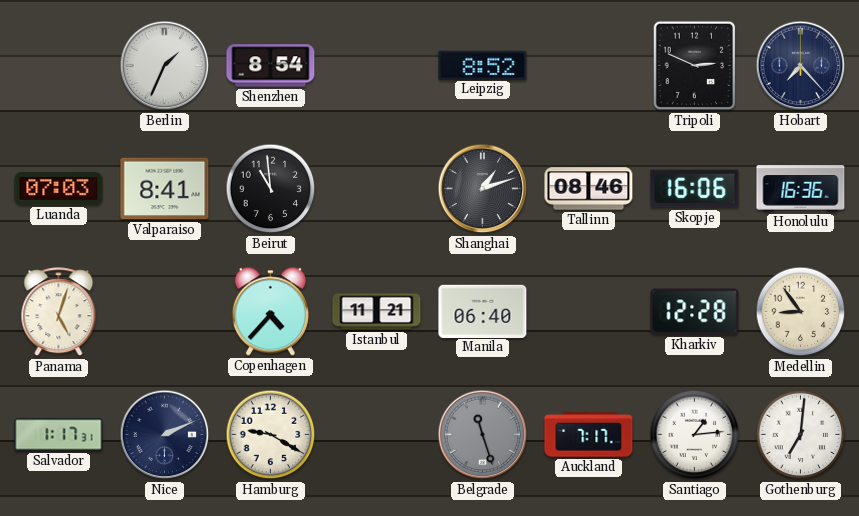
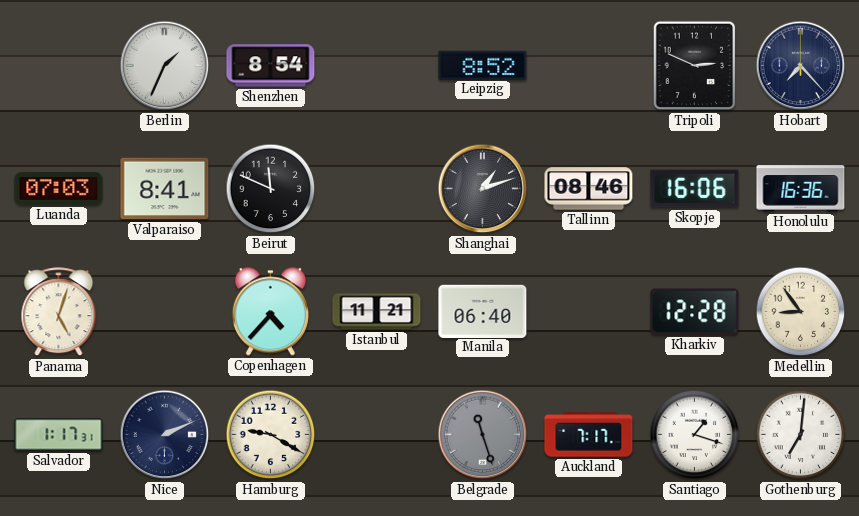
Beirut: 10:59 -> 11:49 (271, 189)
Santiago: 1:14 -> 1:18 (695, 435)
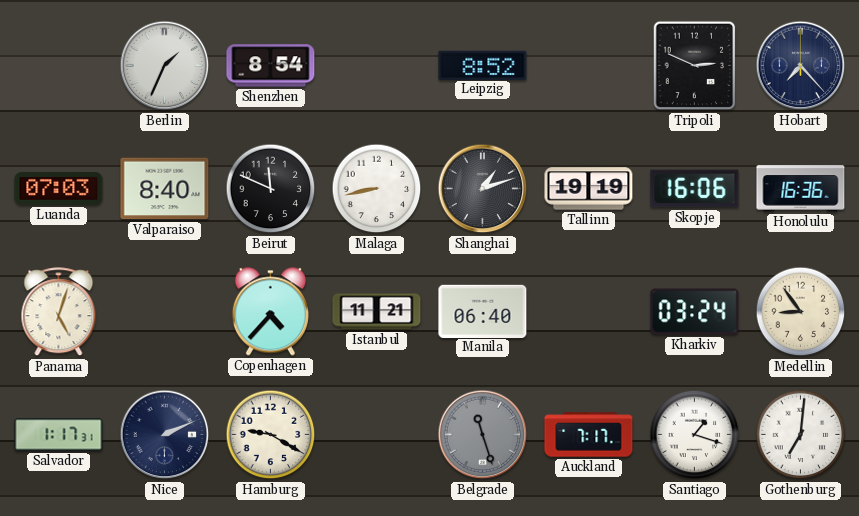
Valparaiso: 8:41 -> 8:40 (165, 189)
Malaga: none -> 8:43 (377, 189)
Tallinn: 08:46 -> 19:19 (589, 189)
Kharkiv: 12:28 -> 03:24 (695, 312)
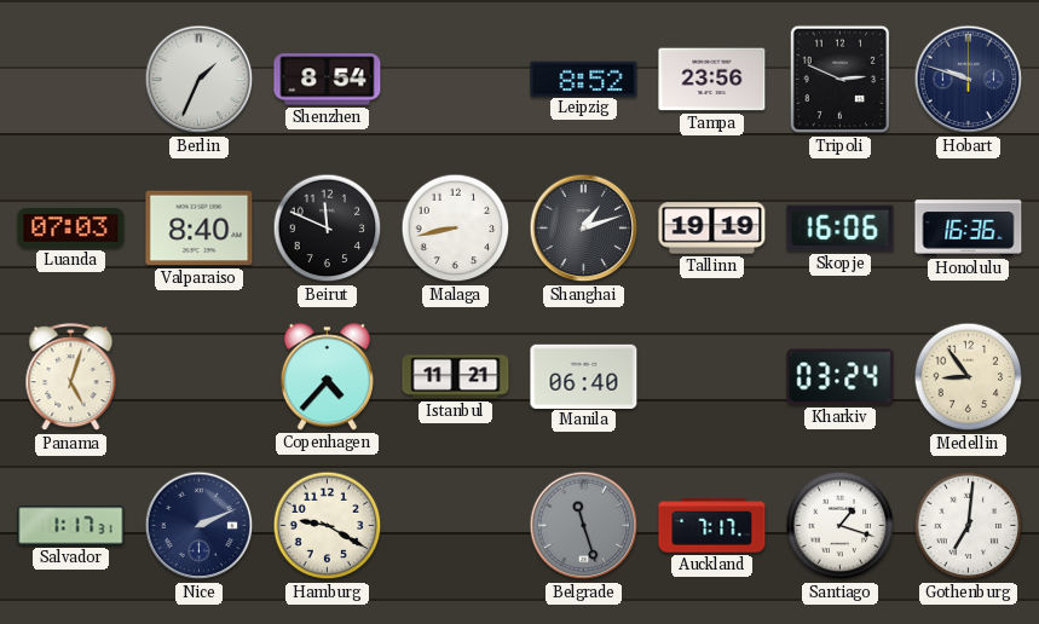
Tampa: none -> 23:56 (712, 80)
Hobart: 7:23 -> 9:48 (969, 80)
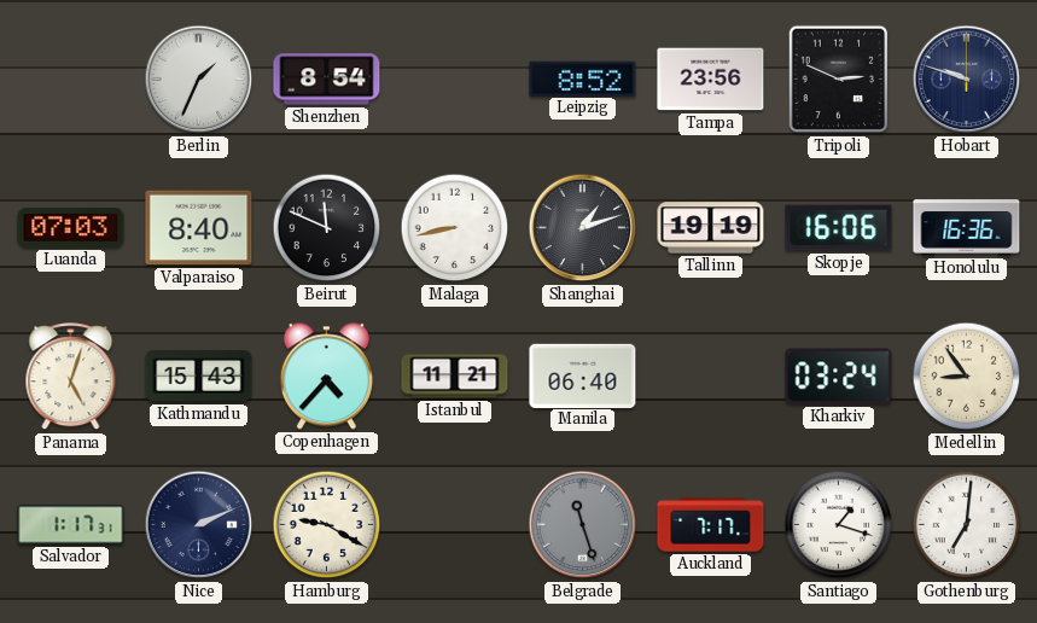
Kathmandu: none -> 15:43 (199, 375)
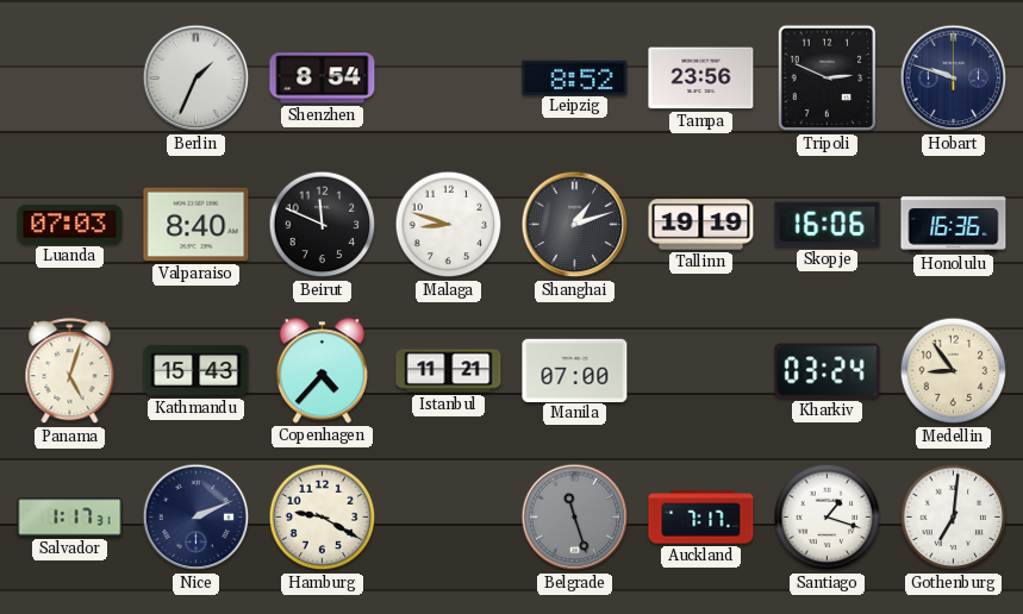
Malaga: 8:43 -> 8:48 (449, 225)
Manila: 06:40 -> 07:00 (575, 370)
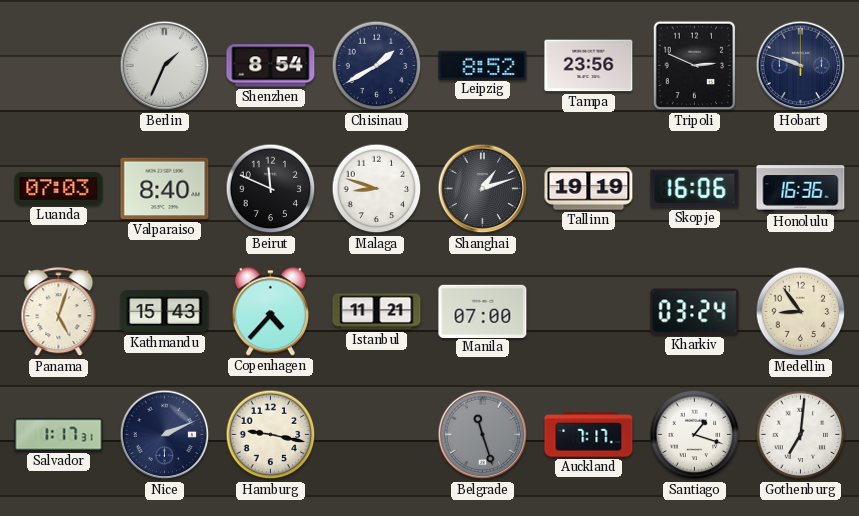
Chisinau: none -> 1:40 (377, 66)
Hamburg: 9:20 -> 9:17 (271, 435)
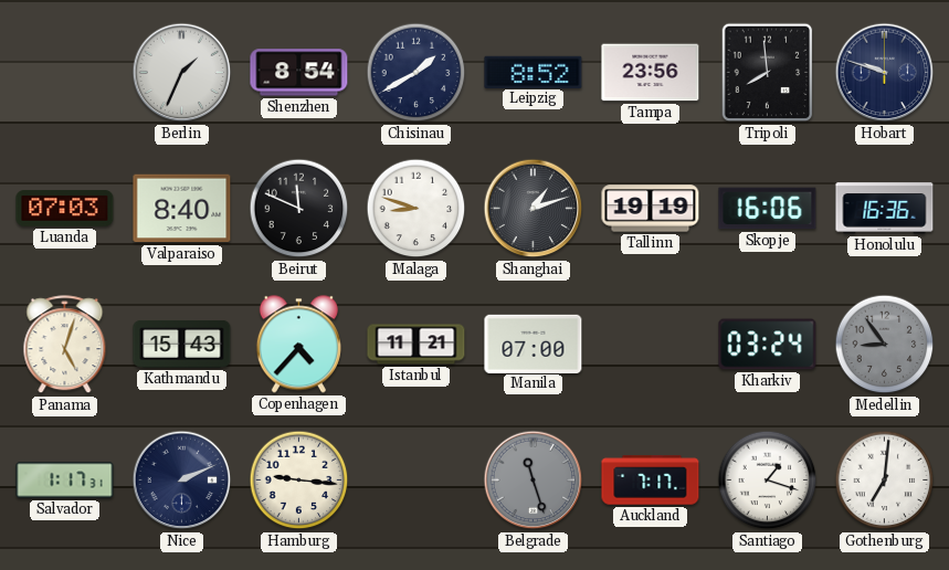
Tripoli: 2:49 -> 7:59 (768, 73)
Medellin dial: cream -> grey (885, 345)
Hamburg: 9:17 -> 9:16 (299, 481)
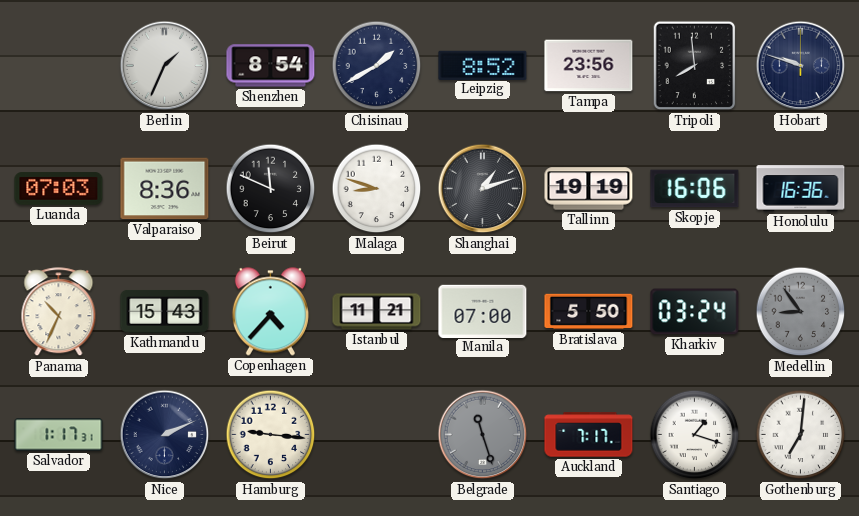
Valparaiso: 8:40 -> 8:36 (165, 189)
Panama: 5:03 -> 10:34 (59, 312)
Bratislava: none -> 5:50 (589, 312)
